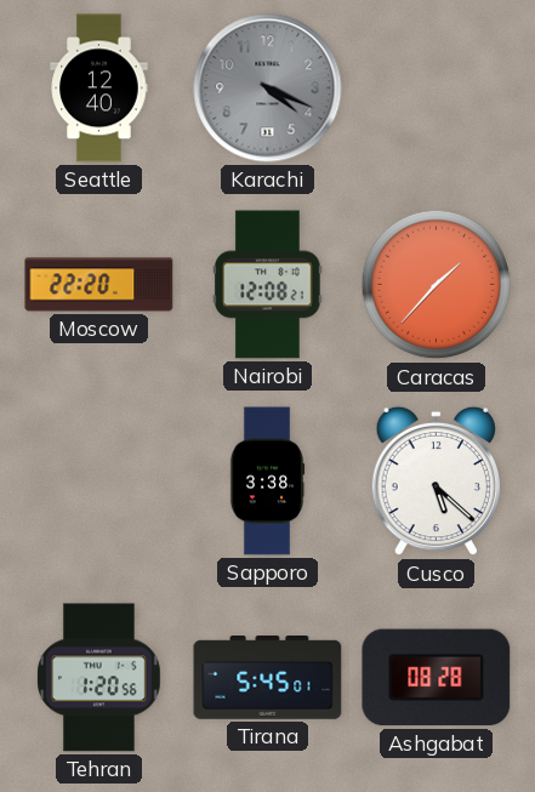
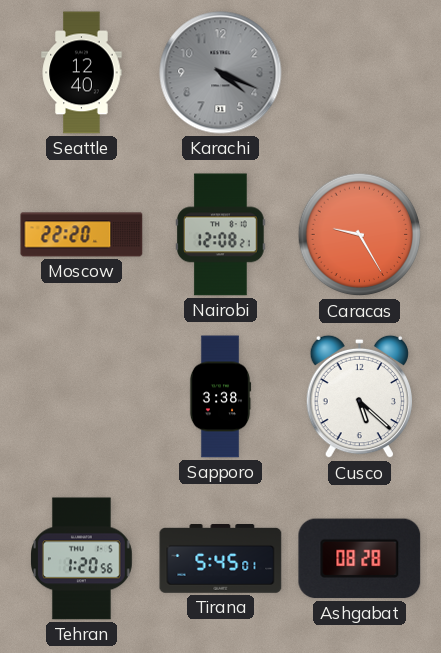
Caracas: 1:37 -> 9:25 (360, 235)
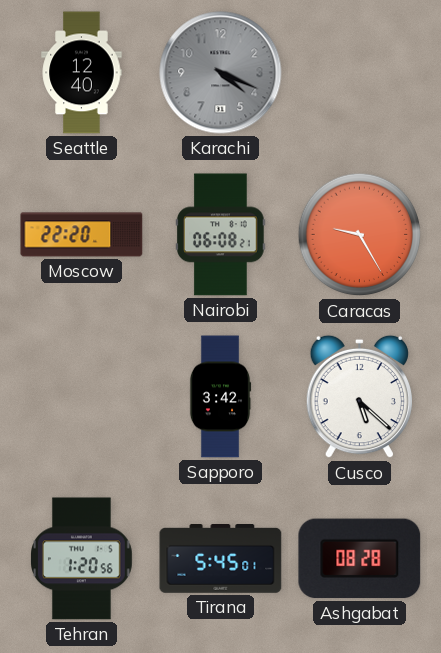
Nairobi: 12:08 -> 06:08 (221, 235)
Sapporo: 3:38 -> 3:42 (220, 397)
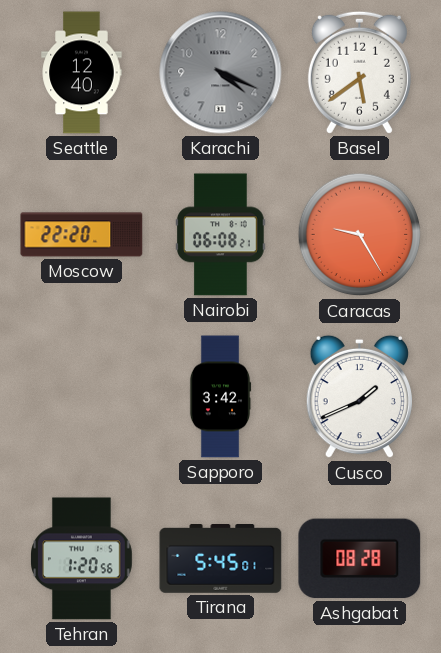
Basel: none -> 5:39 (359, 72)
Cusco: 5:22 -> 1:41 (359, 397)
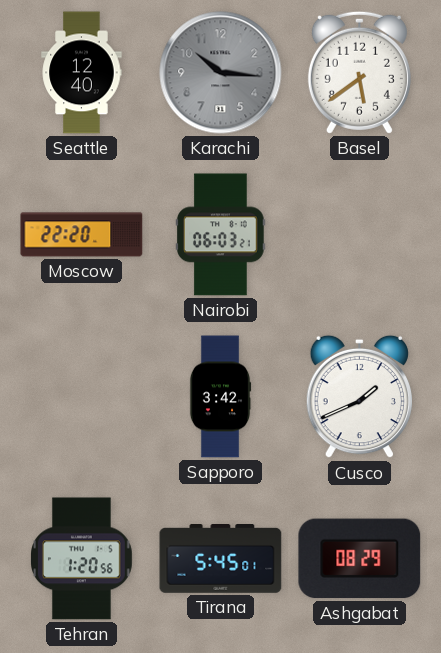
Karachi: 4:19 -> 10:16 (221, 73)
Nairobi: 06:08 -> 06:03 (221, 235)
Caracas: 9:25 -> none (360, 235)
Ashgabat: 08:28 -> 08:29 (360, 559)
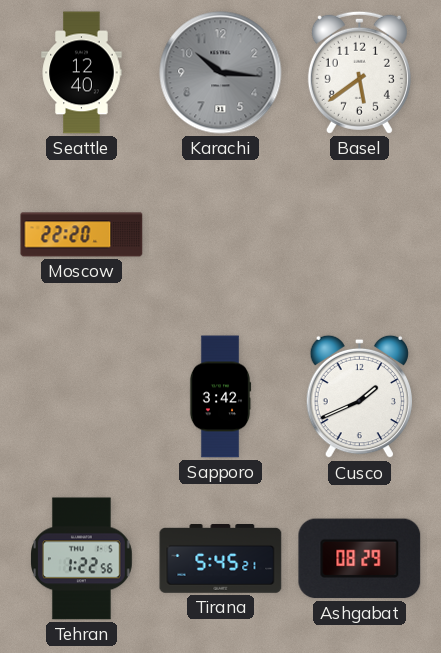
Nairobi: 06:03 -> none (221, 235)
Tehran: 1:20 -> 1:22 (82, 559)
Tirana: 5:45:01 -> 5:45:21 (221, 559)
